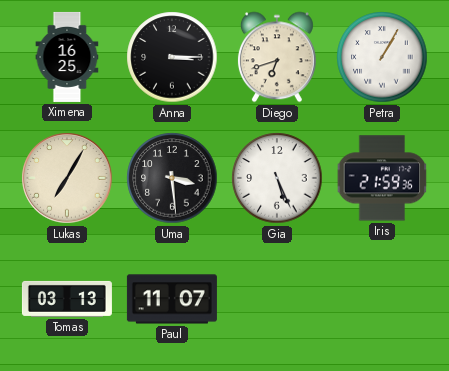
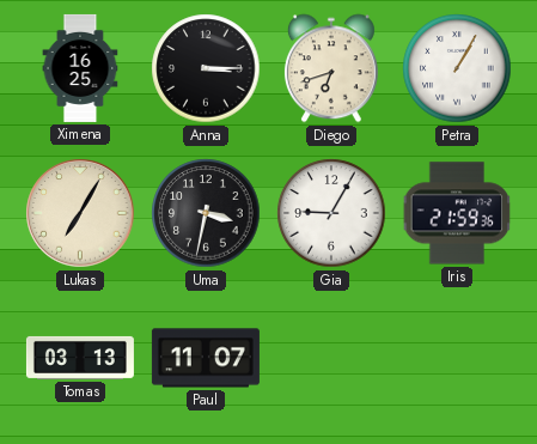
Uma: 3:29 -> 3:32 (206, 213)
Gia: 5:26 -> 9:05 (331, 213)
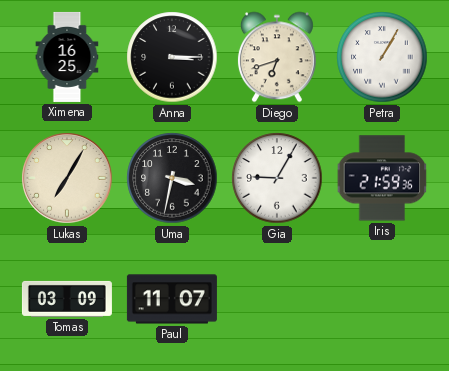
Tomas: 03:13 -> 03:09 (67, 299)
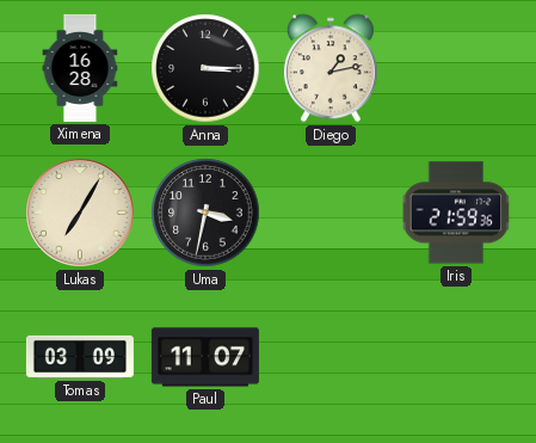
Ximena: 16:25 -> 16:28 (80, 68)
Diego: 6:42 -> 1:13 (331, 68)
Petra: 1:05 -> none (382, 57)
Gia: 9:05 -> none (277, 178)
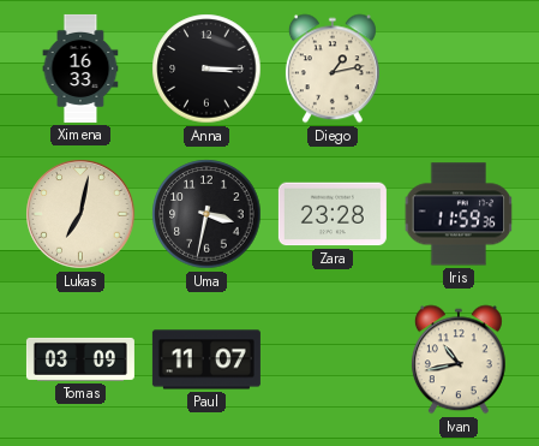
Ximena: 16:28 -> 16:33 (80, 69)
Lukas: 7:05 -> 7:02 (80, 214)
Zara: none -> 23:28 (333, 214)
Iris: 21:59 -> 11:59 (459, 214)
Ivan: none -> 10:43 (459, 359)
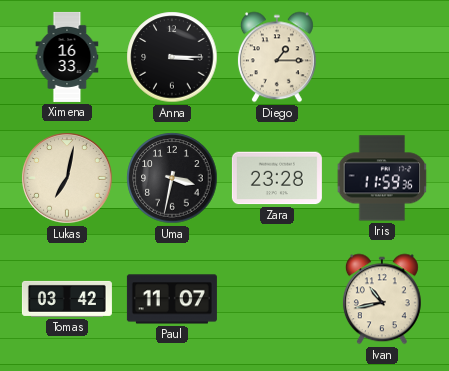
Diego: 1:13 -> 1:15 (277, 57)
Tomas: 03:09 -> 03:42 (67, 299)
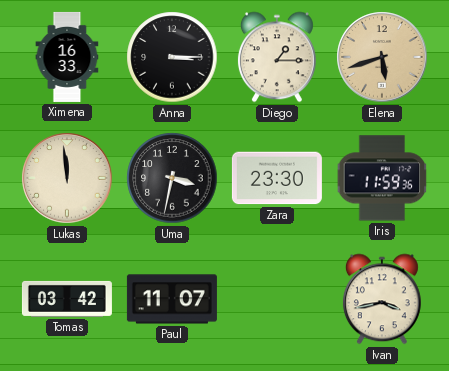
Elena: none -> 5:42 (382, 57)
Lukas: 7:02 -> 11:59 (67, 178)
Zara: 23:28 -> 23:30 (277, 178)
Ivan: 10:43 -> 3:43 (382, 299)
